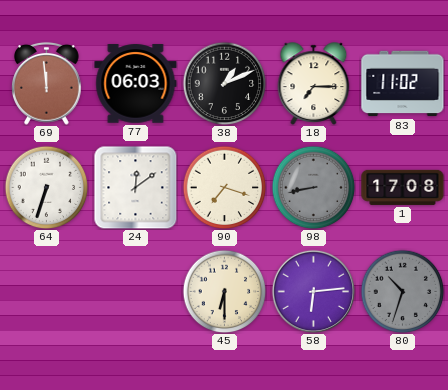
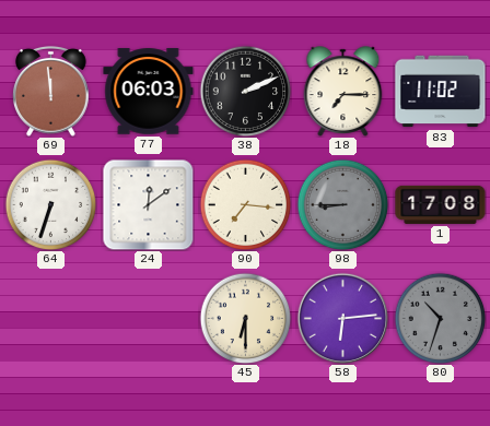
38: 1:11 -> 2:11 (245, 91)
90: 7:18 -> 7:16 (245, 204)
98: 8:43 -> 8:45 (342, 204)
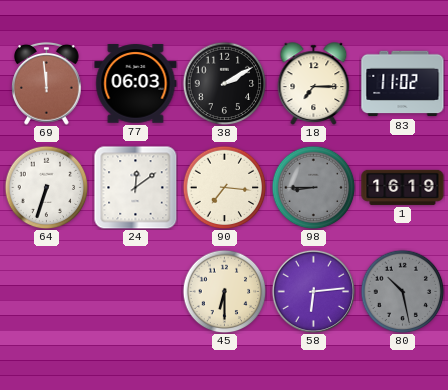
38: 2:11 -> 2:10 (224, 83)
1: 17:08 -> 16:19 (403, 187)
80: 10:33 -> 10:28 (402, 291)
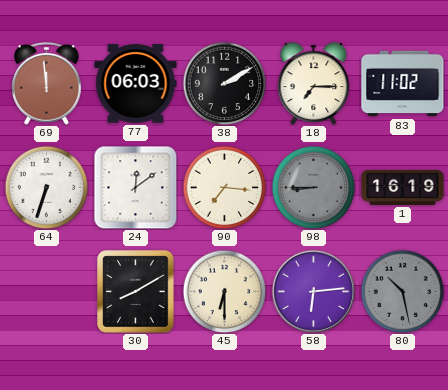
30: none -> 8:10 (136, 292)
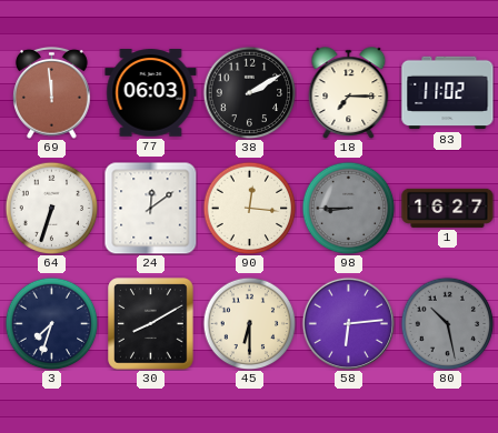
90: 7:16 -> 12:16 (249, 208)
1: 16:19 -> 16:27 (448, 208)
3: none -> 7:33 (51, 323)
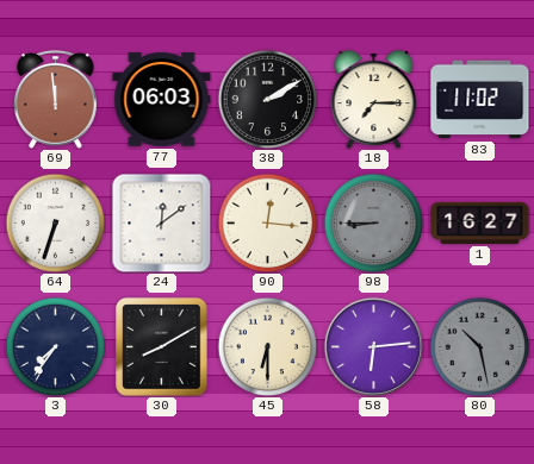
3: 7:33 -> 7:36 (55, 346)
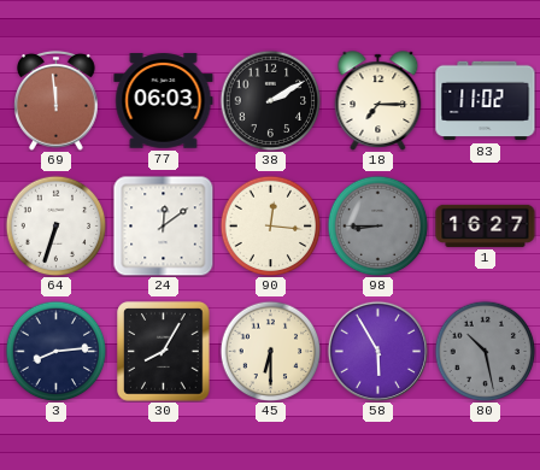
3: 7:36 -> 8:14 (55, 351)
30: 8:10 -> 8:05 (164, 352)
58: 6:14 -> 5:55 (377, 351)
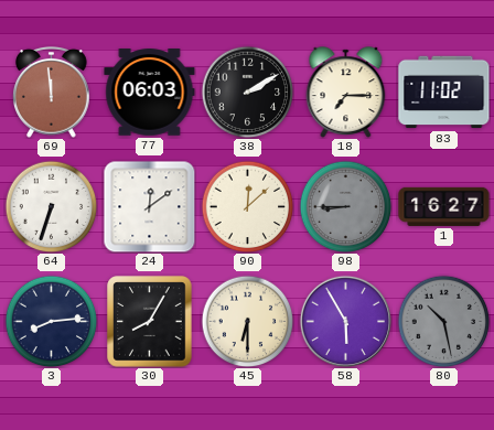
90: 12:16 -> 12:08 (247, 206)
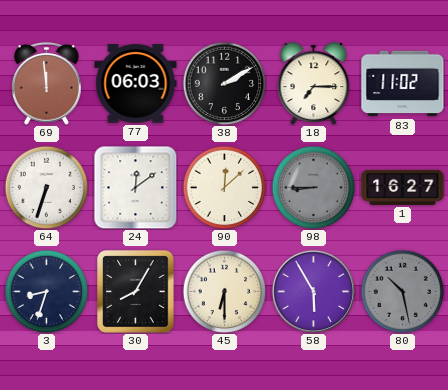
3: 8:14 -> 8:33 (46, 291)
